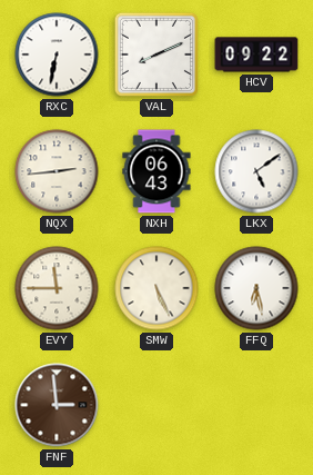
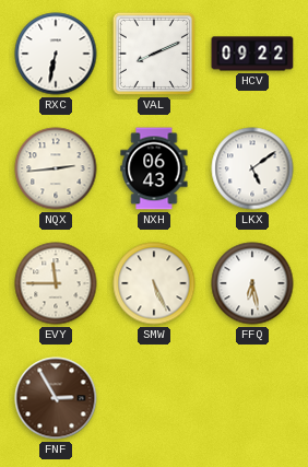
FNF: 2:59 -> 2:55 (56, 398)
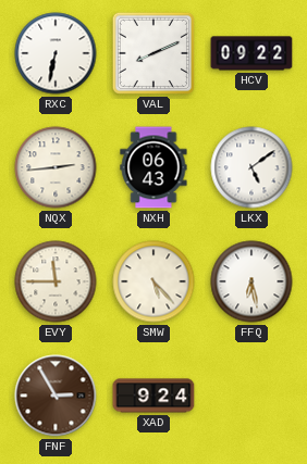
SMW: 5:26 -> 5:23 (153, 281)
XAD: none -> 9:24 (153, 396)
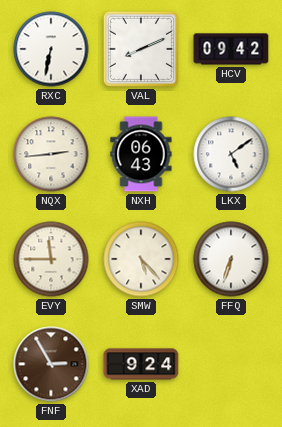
HCV: 09:22 -> 09:42 (231, 49)
FFQ: 6:28 -> 6:33 (231, 259)
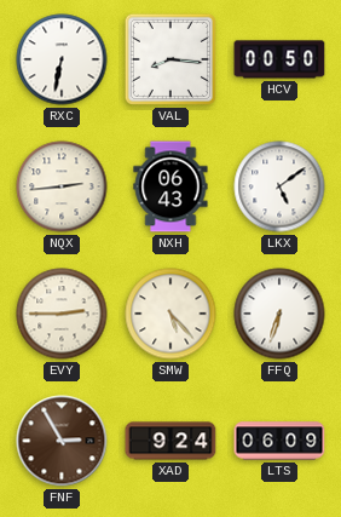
VAL: 8:11 -> 8:16 (170, 59)
HCV: 09:42 -> 00:50 (279, 59)
EVY: 11:45 -> 2:45 (62, 314)
LTS: none -> 06:09 (279, 441)
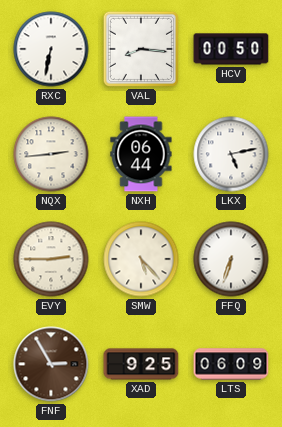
NXH: 06:43 -> 06:44 (141, 154)
LKX: 5:09 -> 5:13 (231, 154)
XAD: 9:24 -> 9:25 (141, 364)
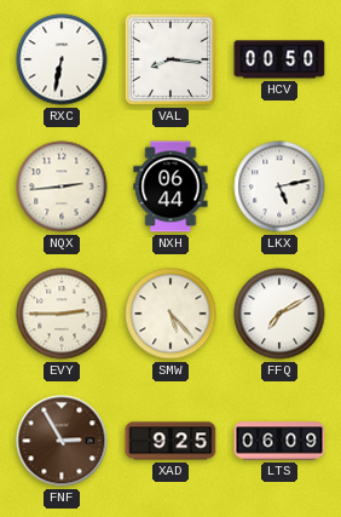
FFQ: 6:33 -> 7:10 (279, 314)
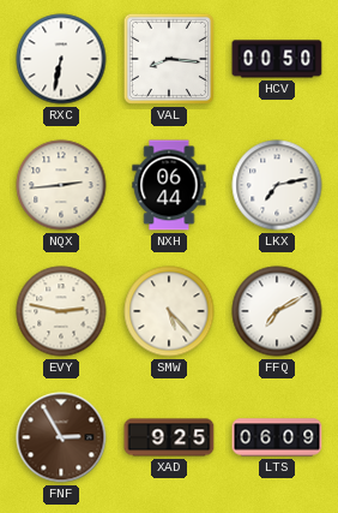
LKX: 5:13 -> 7:13 (277, 185)
EVY: 2:45 -> 2:47 (61, 311)
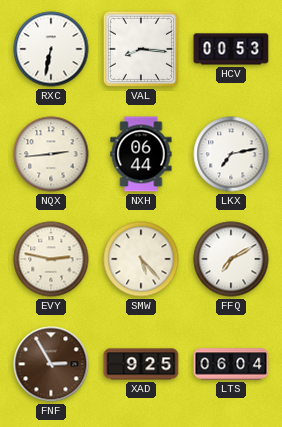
HCV: 00:50 -> 00:53 (231, 49)
LTS: 06:09 -> 06:04 (231, 364)
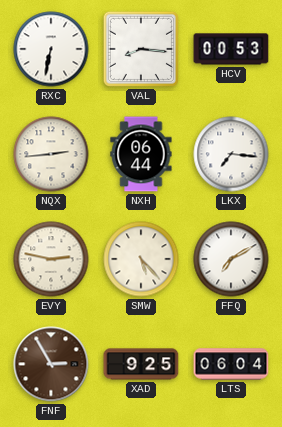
LKX: 7:13 -> 7:16 (231, 154)
